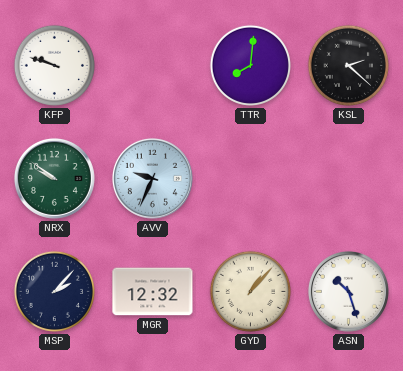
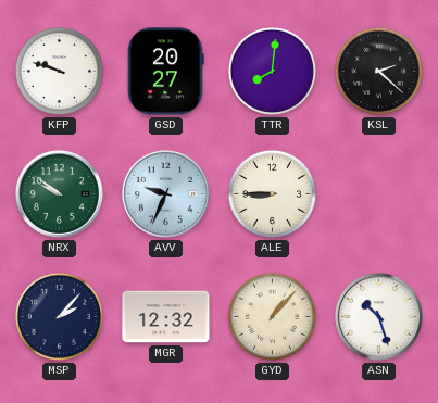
GSD: none -> 20:27 (166, 72)
ALE: none -> 8:45 (272, 193)
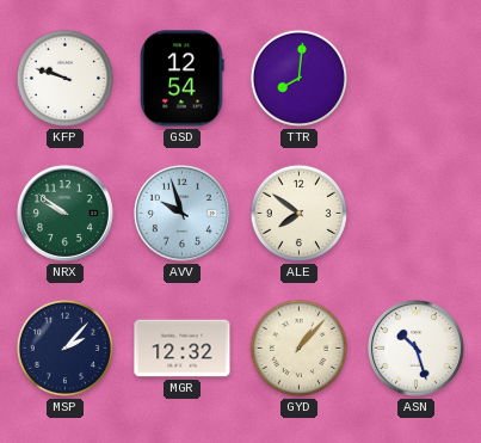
GSD: 20:27 -> 12:54 (183, 79)
KSL: 2:22 -> none (378, 71)
AVV: 9:34 -> 9:57 (181, 213)
ALE: 8:45 -> 7:51 (298, 213)
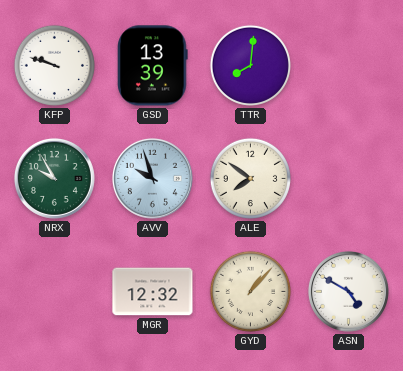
GSD: 12:54 -> 13:39 (153, 66)
NRX: 9:51 -> 9:55 (54, 178)
MSP: 2:07 -> none (64, 347)
ASN: 10:27 -> 4:50 (348, 291)
